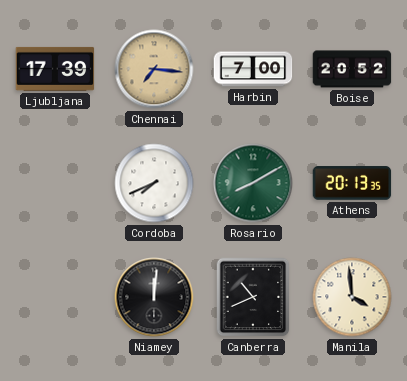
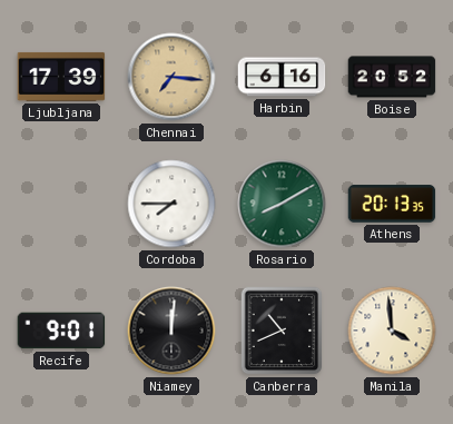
Harbin: 7:00 -> 6:16 (282, 77)
Cordoba: 7:41 -> 7:45 (171, 204)
Recife: none -> 9:01 (61, 331)
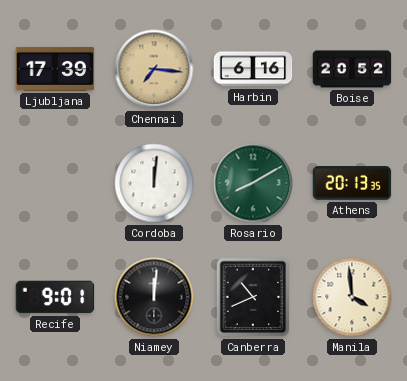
Cordoba: 7:45 -> 12:01 (154, 183)
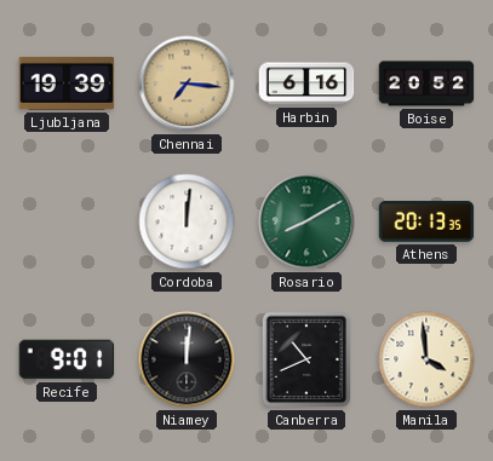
Ljubljana: 17:39 -> 19:39 (67, 83)
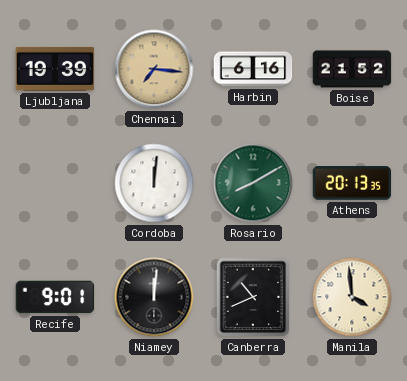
Boise: 20:52 -> 21:52 (352, 69)
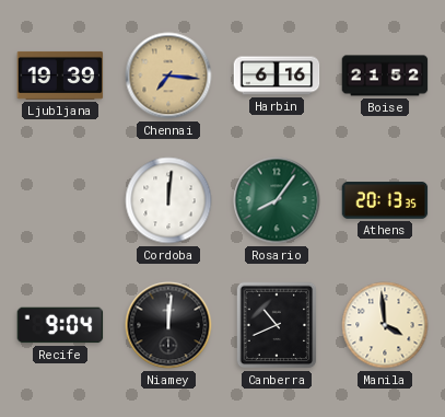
Rosario: 8:10 -> 8:06 (277, 200)
Recife: 9:01 -> 9:04 (60, 325)
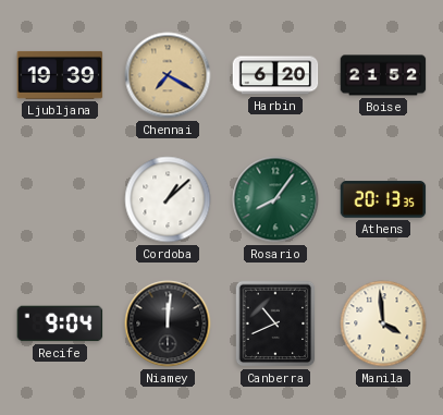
Chennai: 7:16 -> 7:20 (168, 75)
Harbin: 6:16 -> 6:20 (275, 75)
Cordoba: 12:01 -> 1:08 (168, 199)
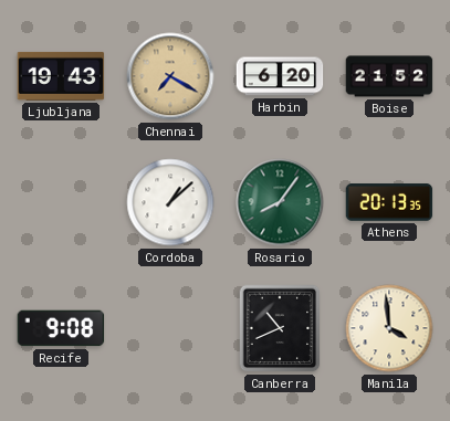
Ljubljana: 19:39 -> 19:43 (61, 76)
Recife: 9:04 -> 9:08 (61, 328)
Niamey: 12:01 -> none (168, 324)
